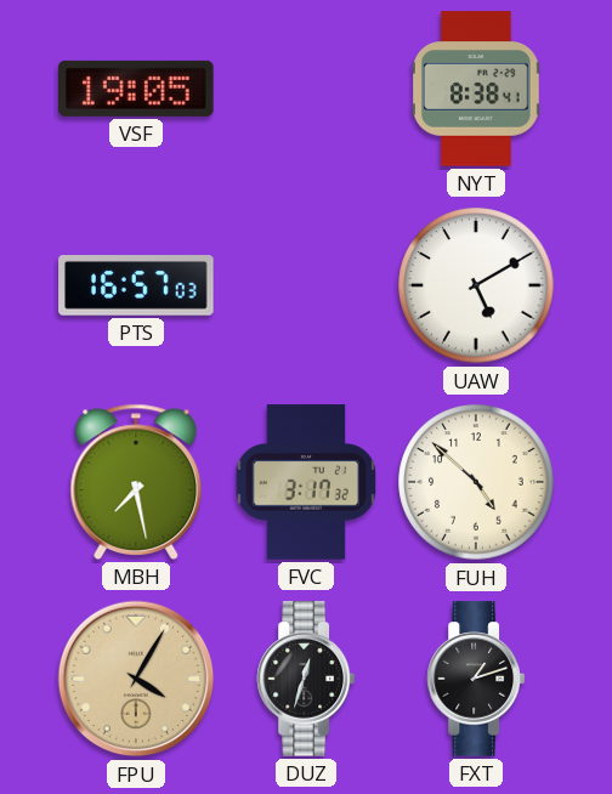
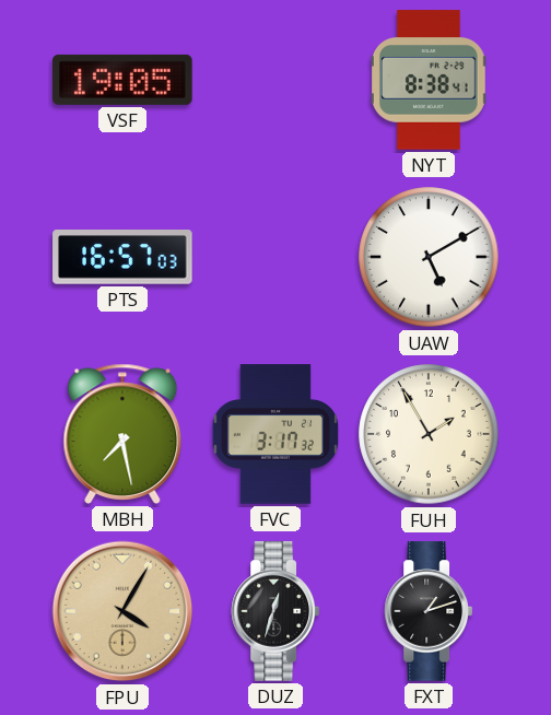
FUH: 4:52 -> 1:55 (429, 434)
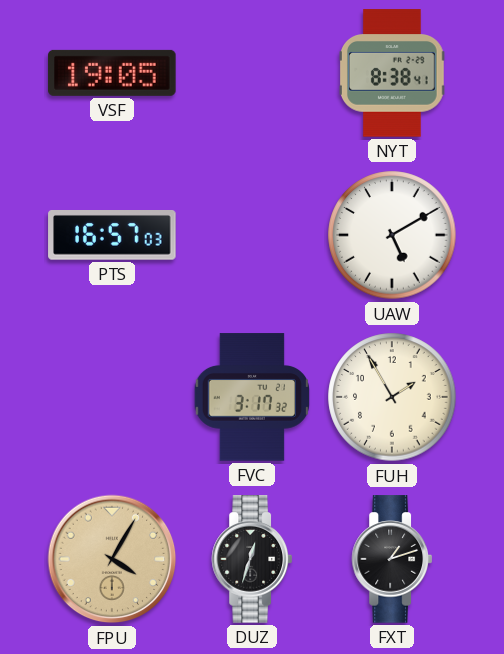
MBH: 7:28 -> none (122, 434)
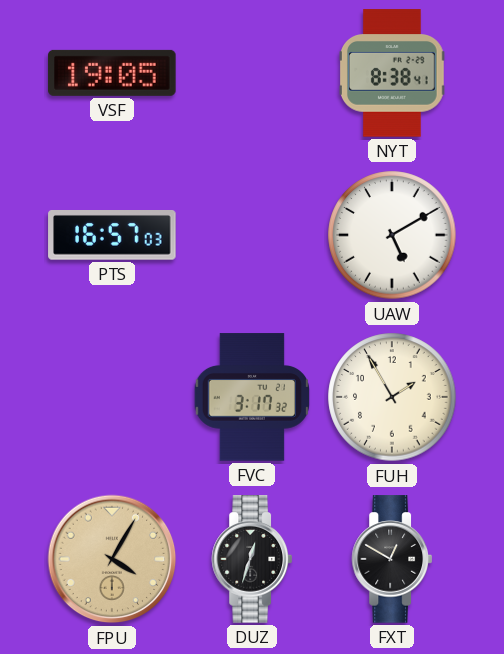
FXT: 1:12 -> 12:50 (391, 559)
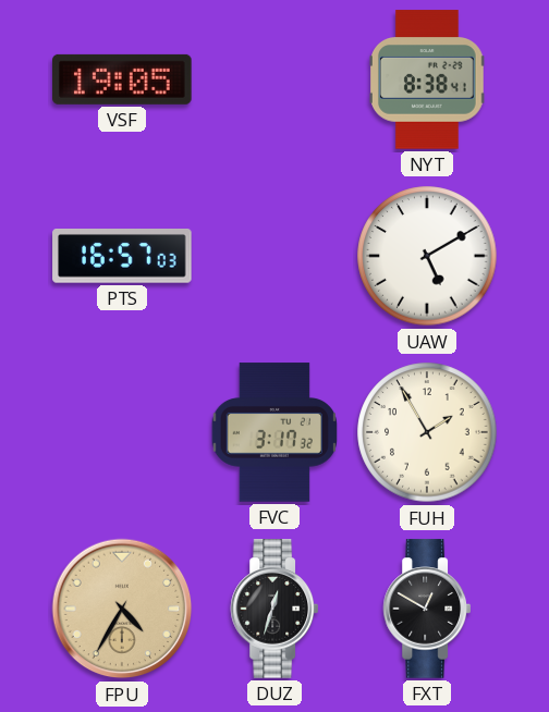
FPU: 4:05 -> 4:35 (122, 609)
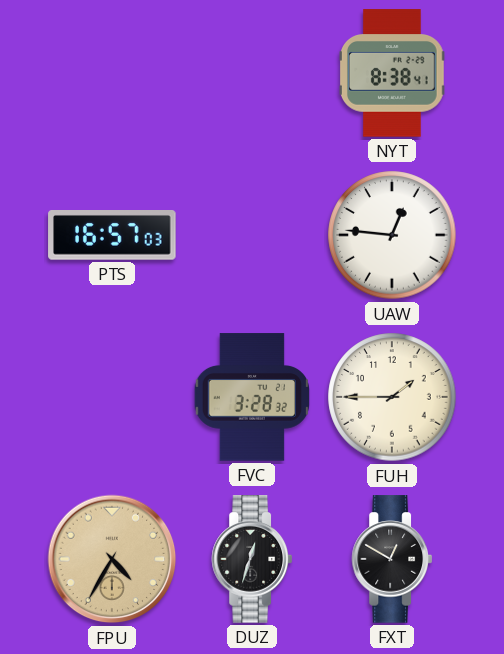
VSF: 19:05 -> none (122, 79)
UAW: 5:10 -> 12:46 (392, 235)
FVC: 3:17 -> 3:28 (251, 397)
FUH: 1:55 -> 1:45 (392, 397)
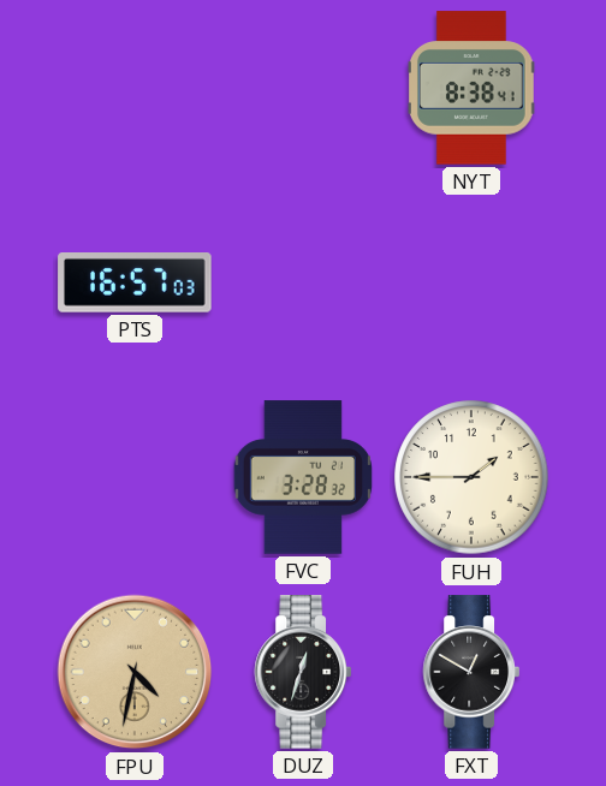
UAW: 12:46 -> none (392, 235)
FPU: 4:35 -> 4:32 (135, 672)
